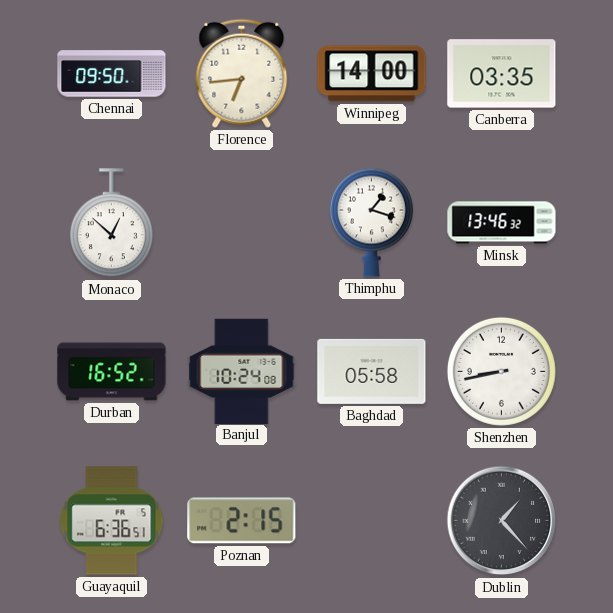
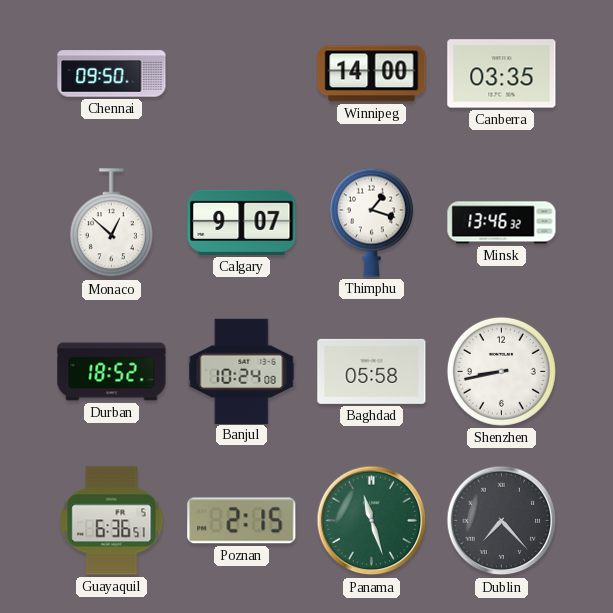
Florence: 6:44 -> none (242, 73)
Calgary: none -> 9:07 (242, 222)
Durban: 16:52 -> 18:52 (112, 372)
Panama: none -> 11:27 (372, 521)
Dublin: 1:23 -> 7:23 (502, 521)
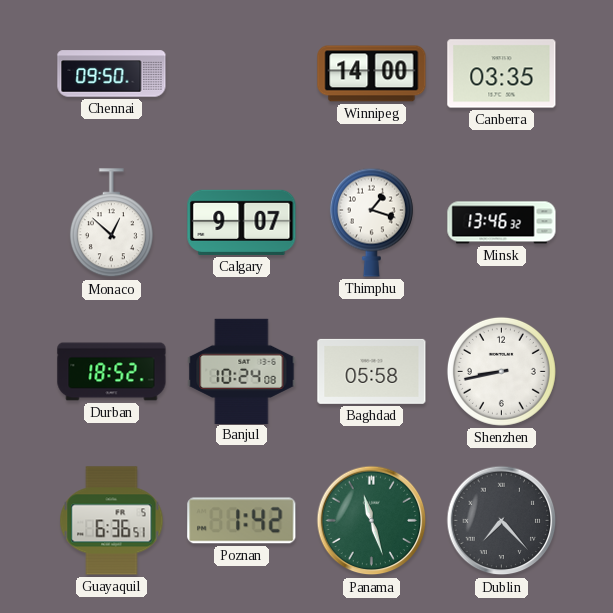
Poznan: 2:15 -> 1:42 (242, 521)
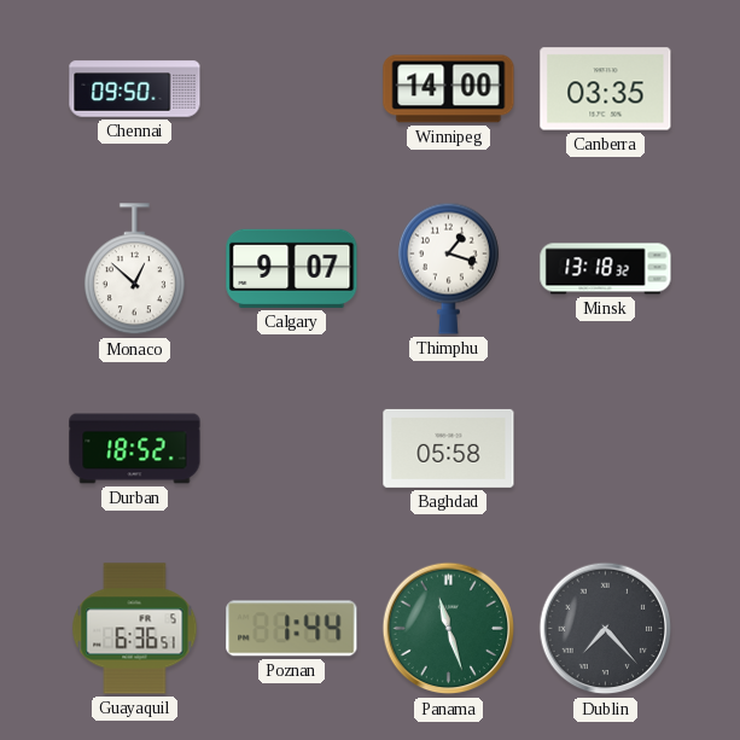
Minsk: 13:46 -> 13:18 (606, 269)
Banjul: 10:24 -> none (242, 371)
Shenzhen: 8:43 -> none (501, 371)
Poznan: 1:42 -> 1:44 (292, 629)
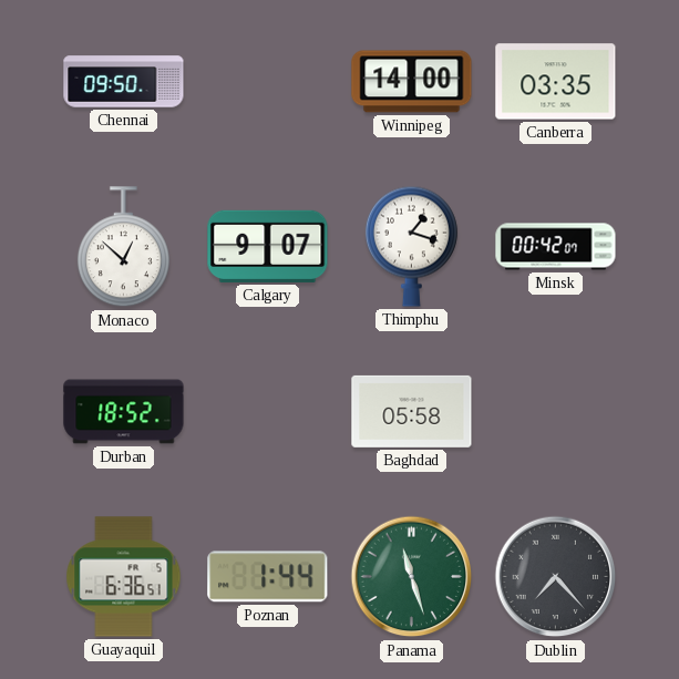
Minsk: 13:18 -> 00:42 (556, 247)
